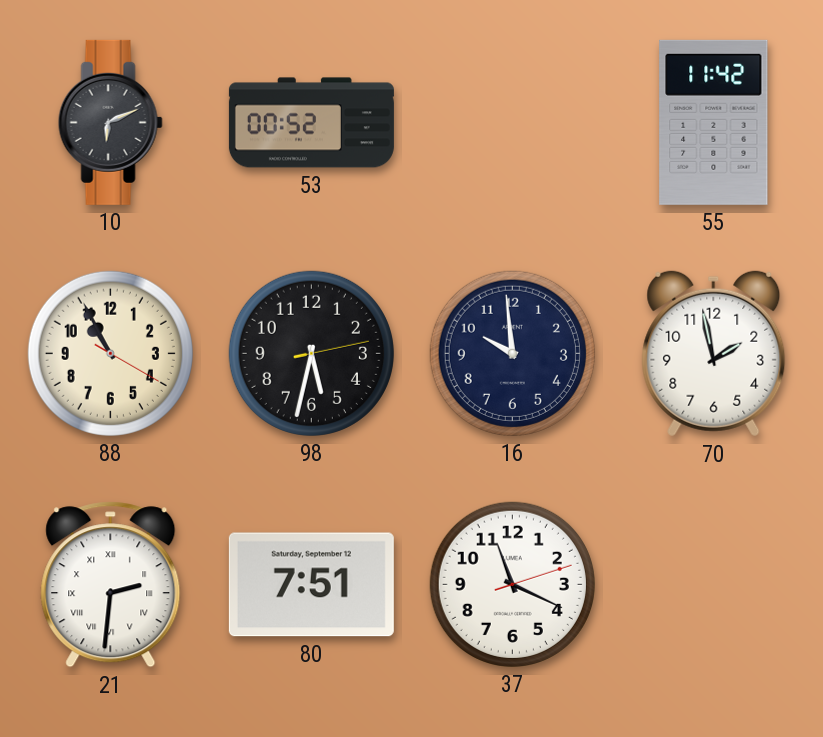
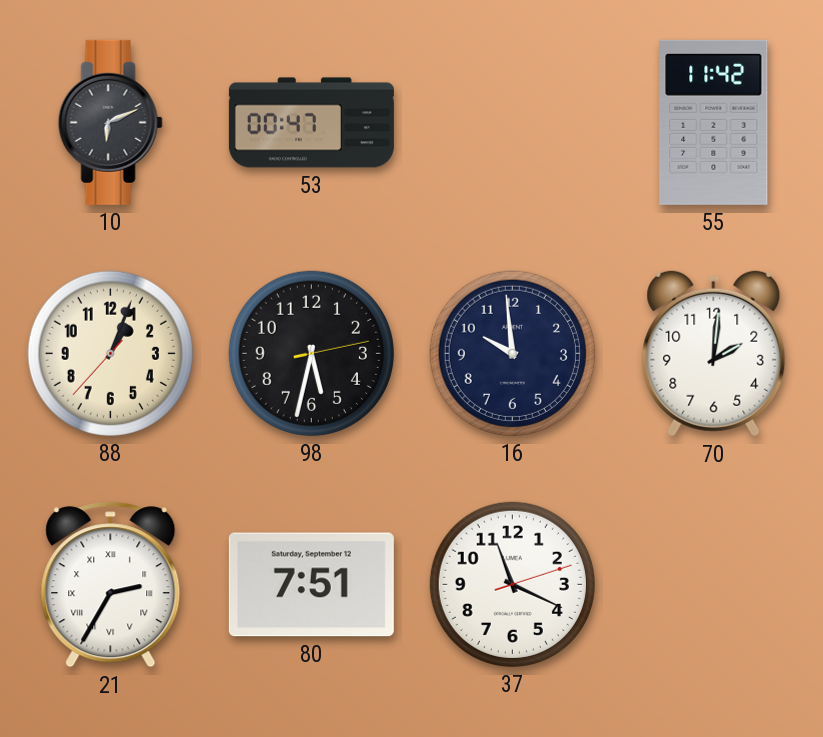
53: 00:52 -> 00:47 (311, 123)
88: 10:55 -> 1:03 (110, 353)
70: 1:58 -> 2:01 (714, 354)
21: 2:31 -> 2:35 (111, 585)
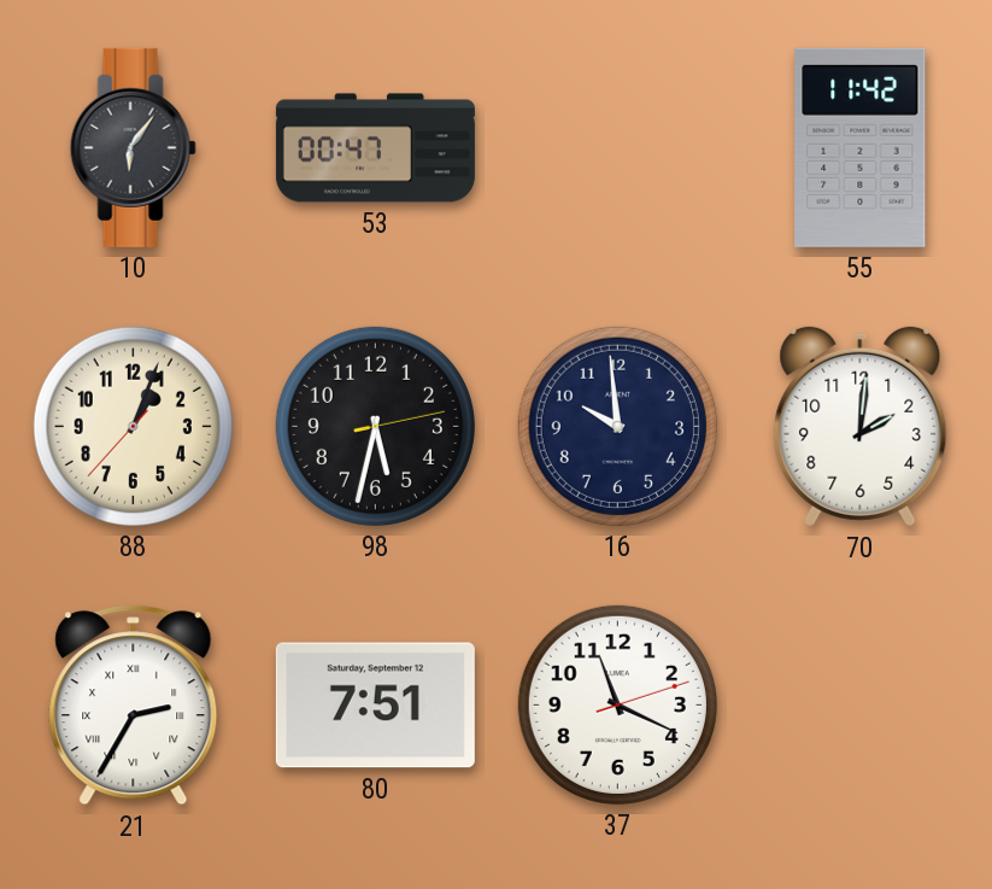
10: 6:11 -> 6:06 (133, 147)
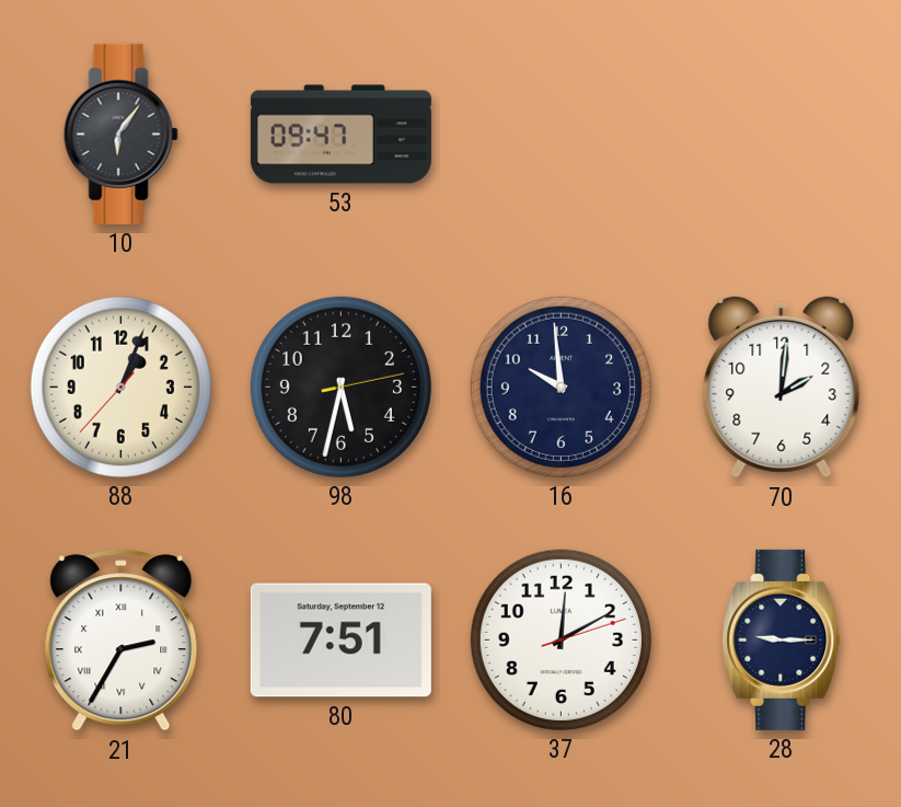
53: 00:47 -> 09:47 (340, 135)
55: 11:42 -> none (861, 147)
37: 11:19 -> 12:10 (561, 639)
28: none -> 9:15 (782, 639)
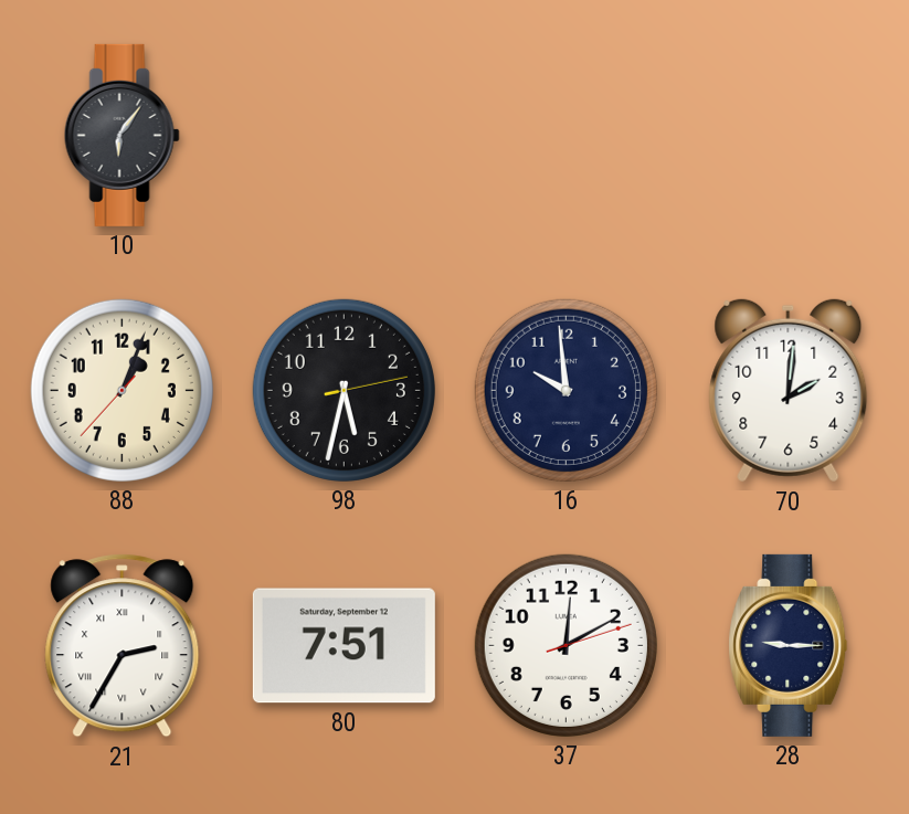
53: 09:47 -> none (340, 135)
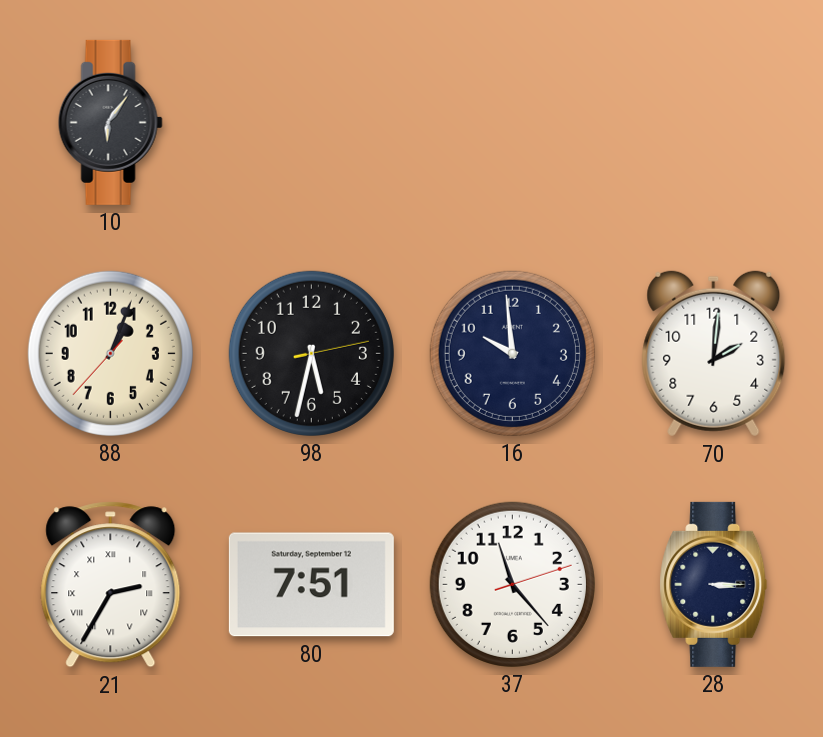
37: 12:10 -> 11:23 (512, 584)
28: 9:15 -> 3:15 (714, 584)
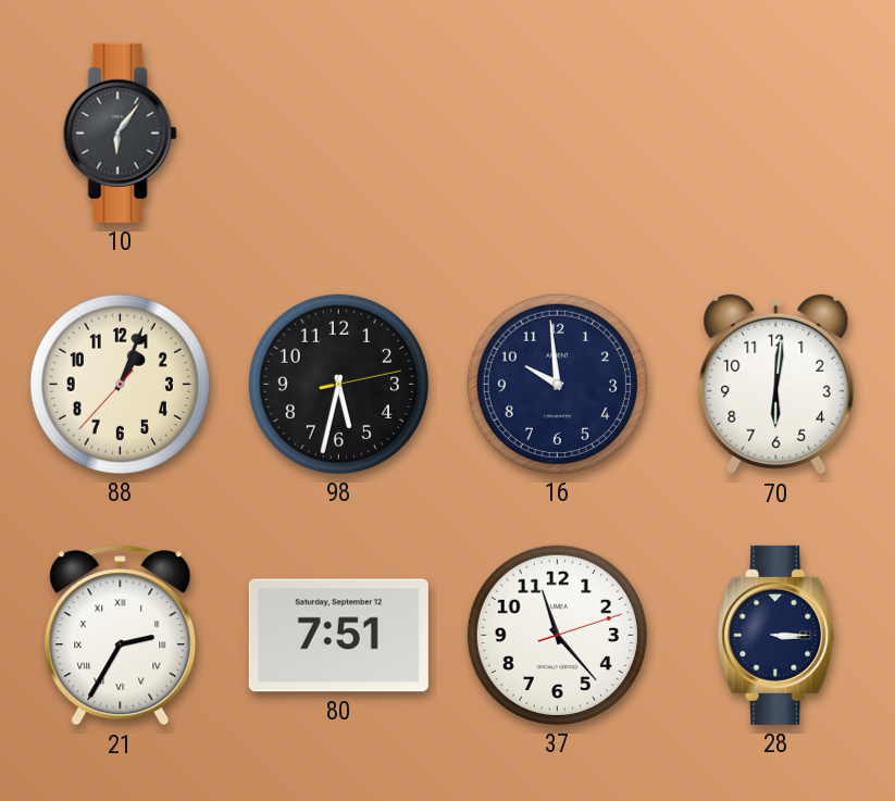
70: 2:01 -> 6:01 (776, 385)
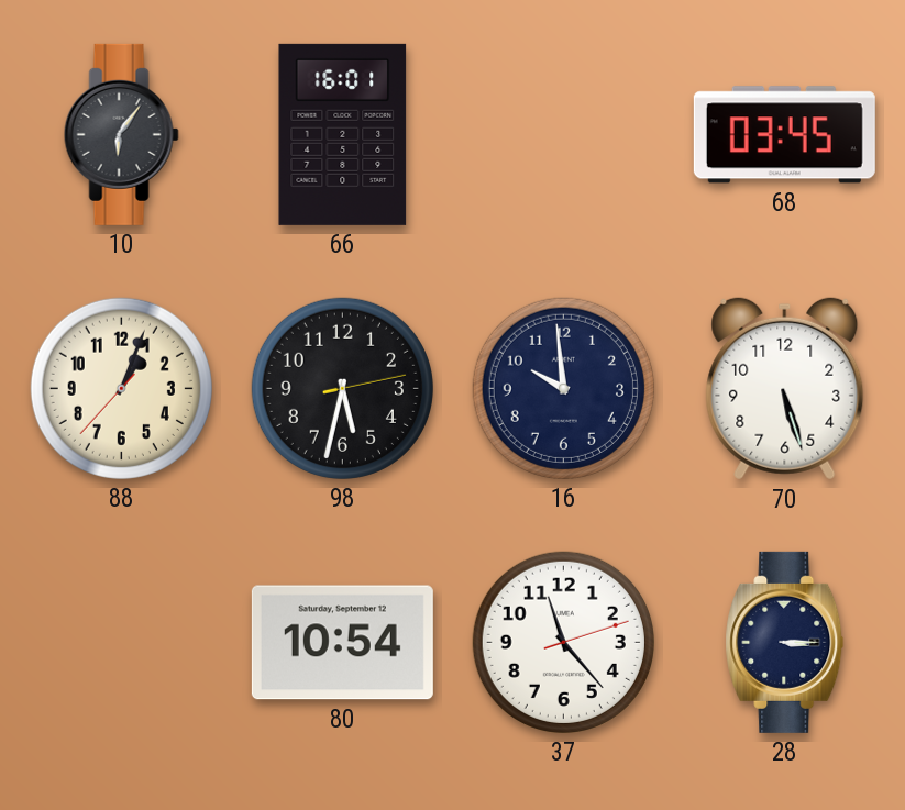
66: none -> 16:01 (343, 134)
68: none -> 03:45 (784, 135)
70: 6:01 -> 5:27 (785, 389)
21: 2:35 -> none (121, 636)
80: 7:51 -> 10:54 (342, 643)
